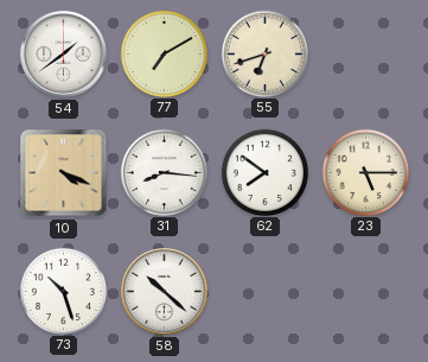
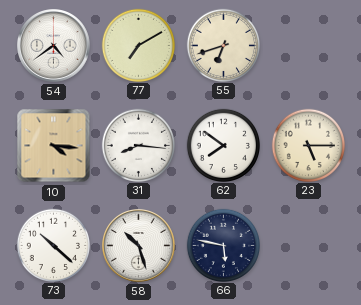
54: 1:39 -> 4:39 (54, 46)
10: 4:19 -> 4:16 (54, 146)
73: 10:27 -> 10:22 (53, 245)
58: 10:22 -> 10:27 (139, 246)
66: none -> 5:47 (223, 245)
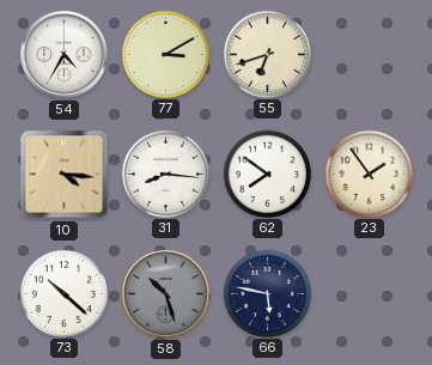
54: 4:39 -> 4:35 (65, 55)
77: 7:10 -> 3:10 (165, 54)
23: 5:15 -> 1:54 (369, 174)
58 dial: white -> grey (166, 294)
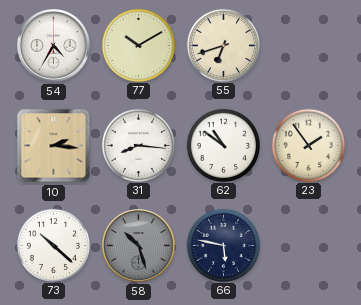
77: 3:10 -> 10:10 (138, 45)
10: 4:16 -> 2:16 (54, 146)
62: 7:51 -> 10:51 (223, 145)
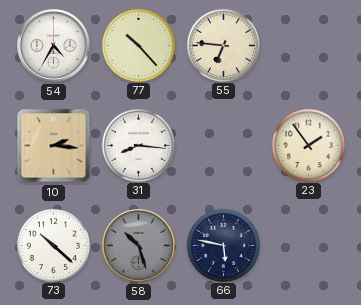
77: 10:10 -> 10:23 (138, 45)
55: 6:42 -> 6:46 (223, 45)
62: 10:51 -> none (223, 145)
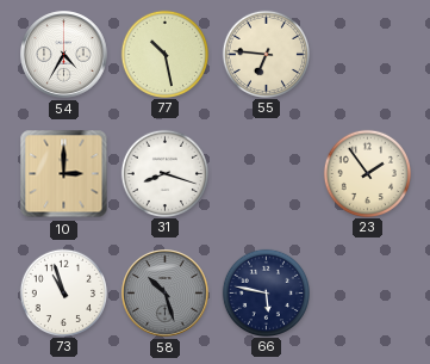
77: 10:23 -> 10:28 (164, 54)
10: 2:16 -> 3:00 (64, 174)
31: 8:16 -> 8:18 (164, 173)
73: 10:22 -> 10:57 (63, 292)
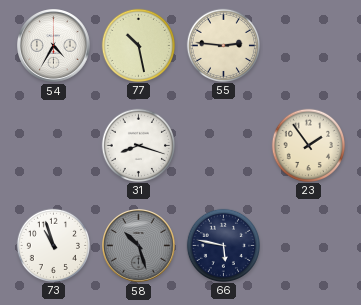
55: 6:46 -> 2:46 (223, 45)
10: 3:00 -> none (64, 174)
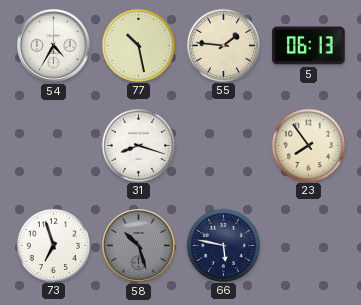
55: 2:46 -> 1:46 (223, 45)
5: none -> 06:13 (309, 46)
23: 1:54 -> 7:54 (308, 145)
73: 10:57 -> 6:57 (53, 245)
